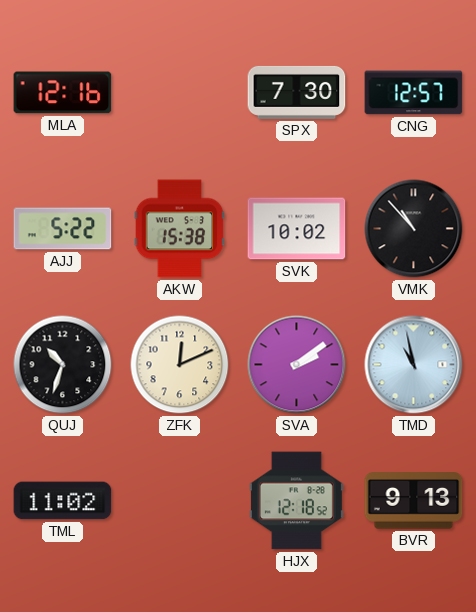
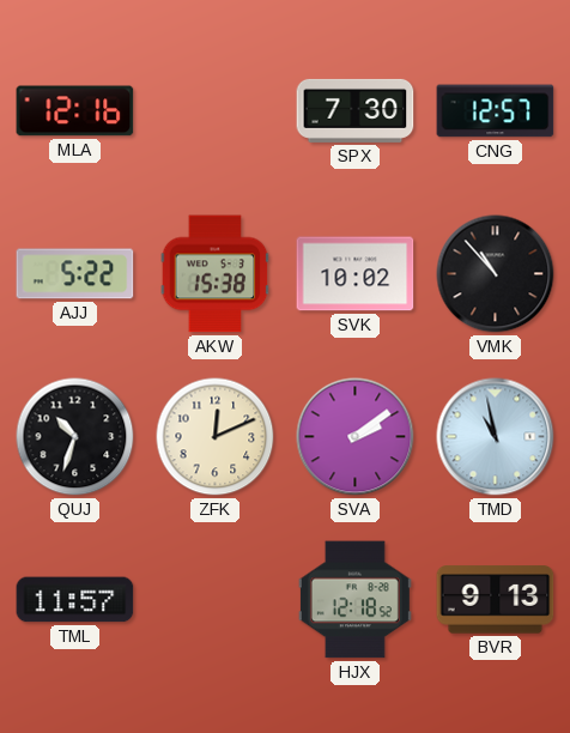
TML: 11:02 -> 11:57 (75, 600)
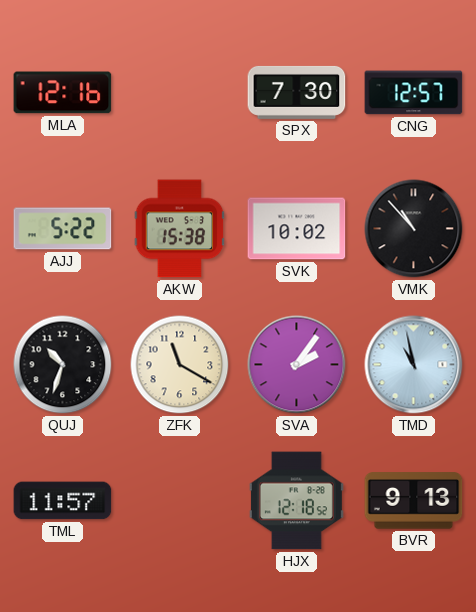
ZFK: 12:11 -> 11:20 (180, 365)
SVA: 2:09 -> 2:06 (297, 365)
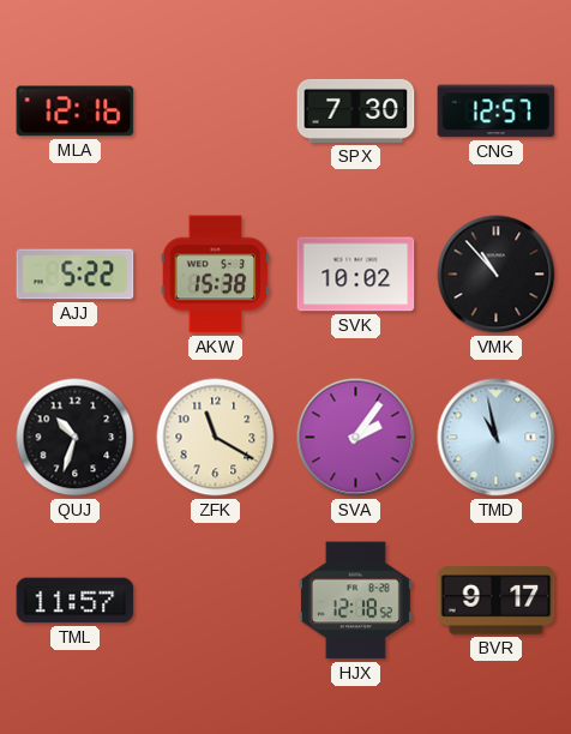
BVR: 9:13 -> 9:17 (497, 601)
